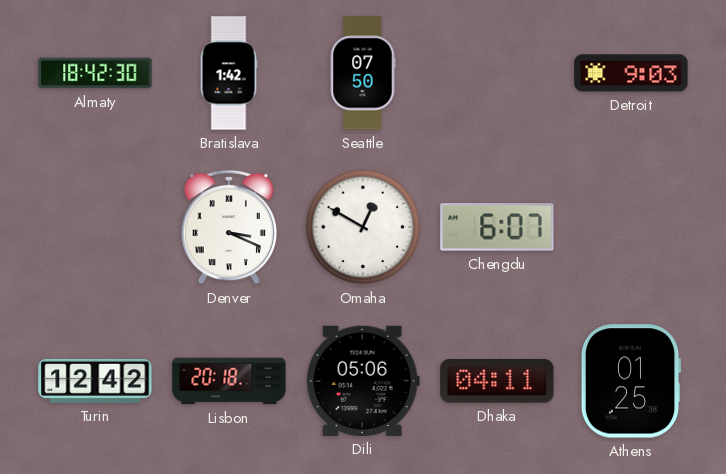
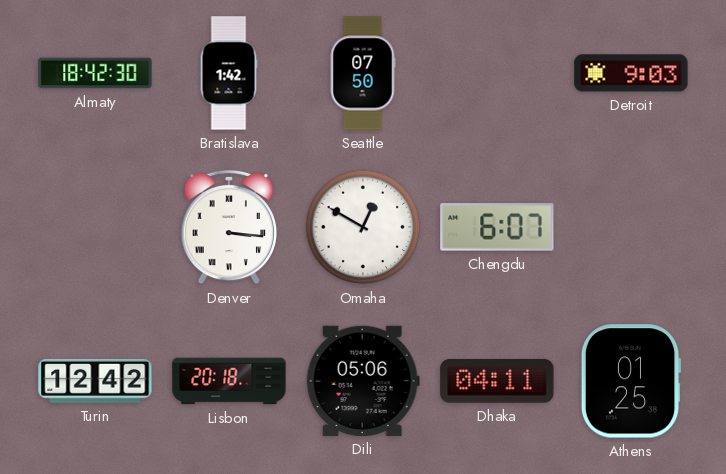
Denver: 3:19 -> 3:16 (228, 227)
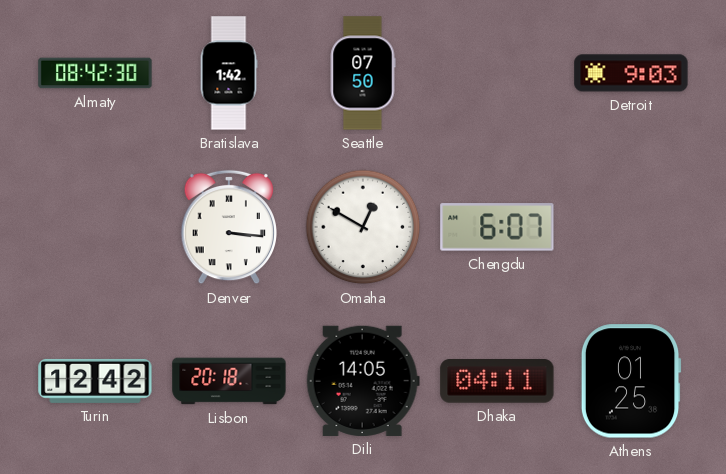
Almaty: 18:42 -> 08:42 (95, 73)
Dili: 05:06 -> 14:05 (363, 381)
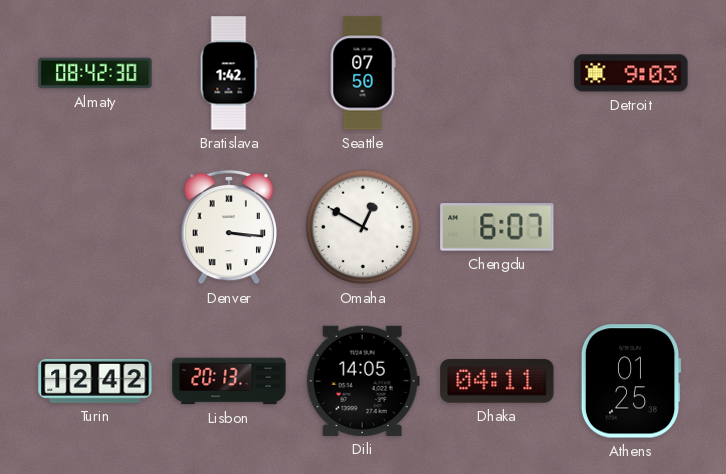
Lisbon: 20:18 -> 20:13 (229, 381)
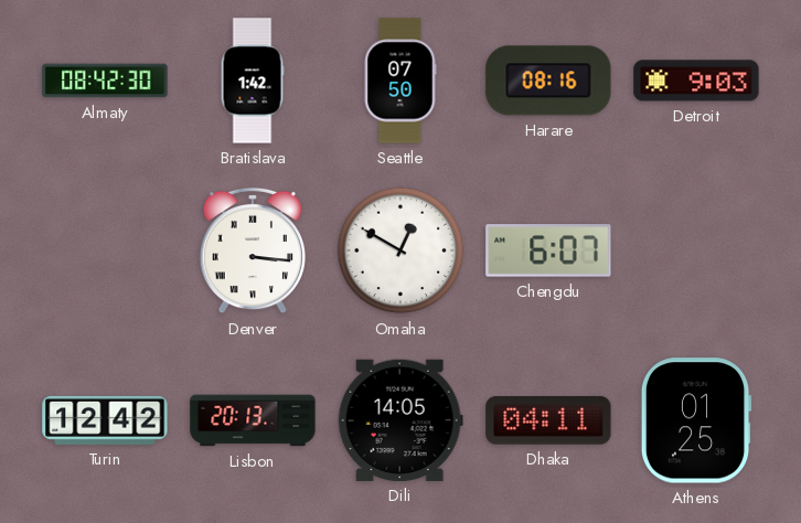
Harare: none -> 08:16 (548, 81)
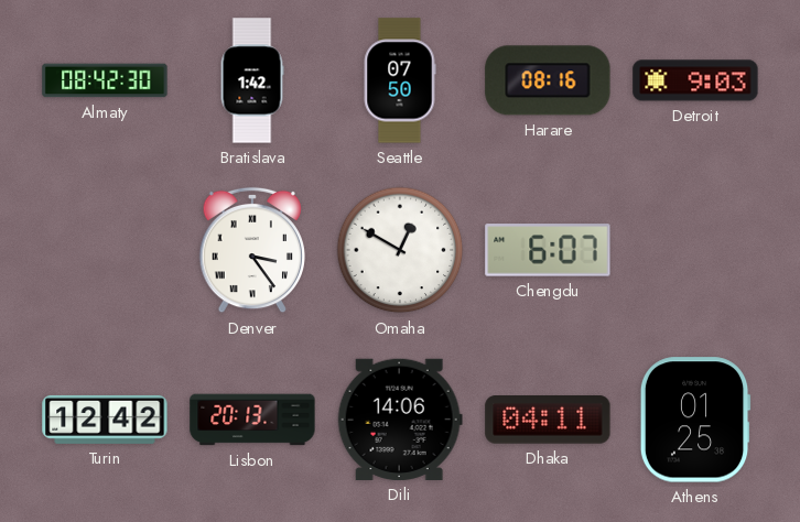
Denver: 3:16 -> 3:24 (251, 250)
Dili: 14:05 -> 14:06 (400, 420)
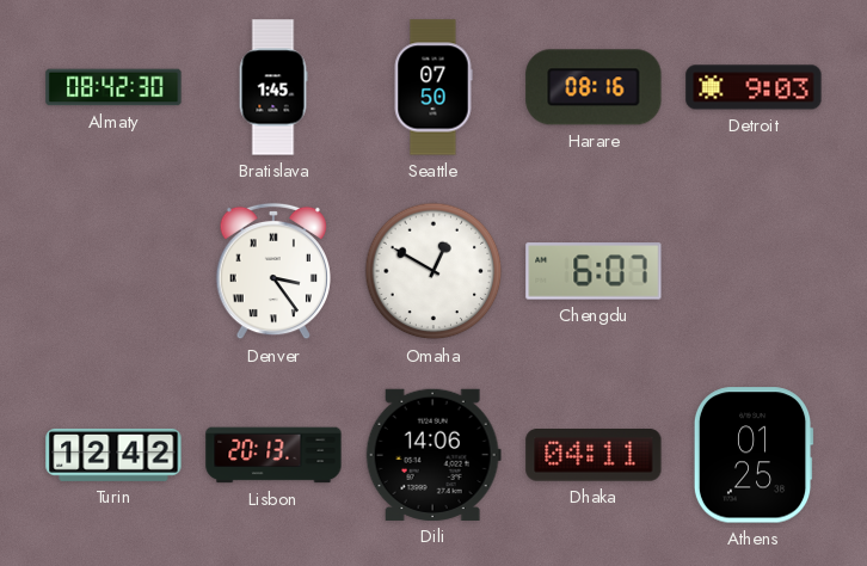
Bratislava: 1:42 -> 1:45 (273, 87)
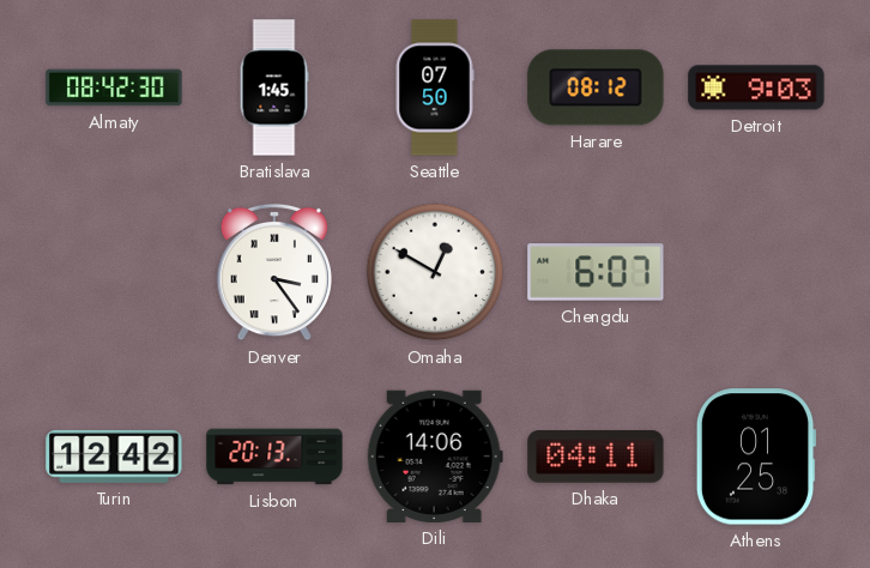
Harare: 08:16 -> 08:12 (596, 87)
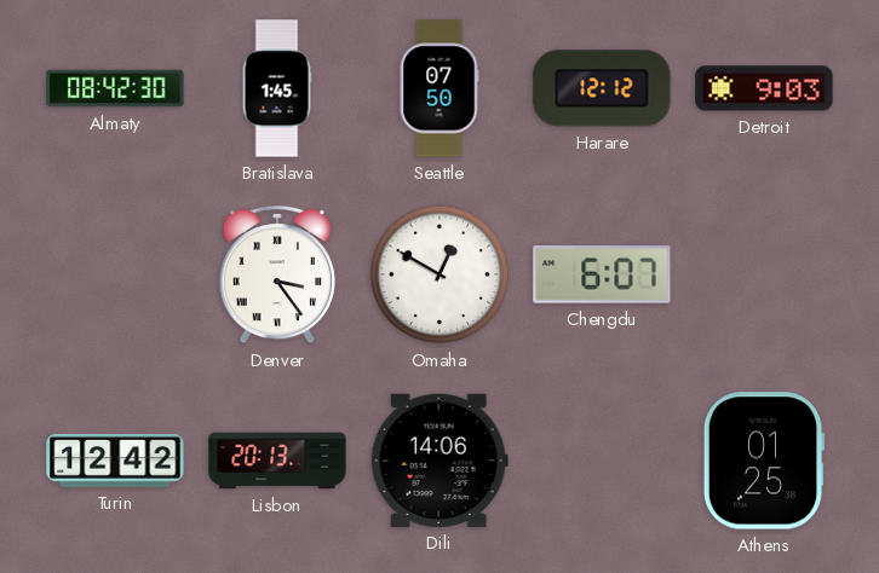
Harare: 08:12 -> 12:12 (602, 88)
Dhaka: 04:11 -> none (596, 458)
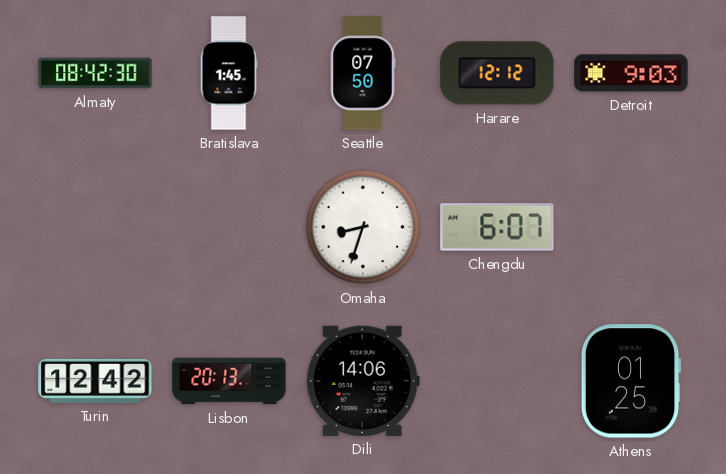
Denver: 3:24 -> none (276, 274)
Omaha: 12:50 -> 8:33 (363, 227)
